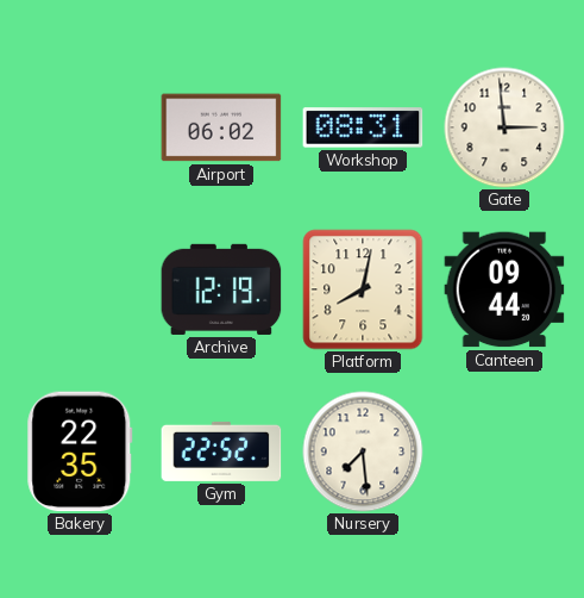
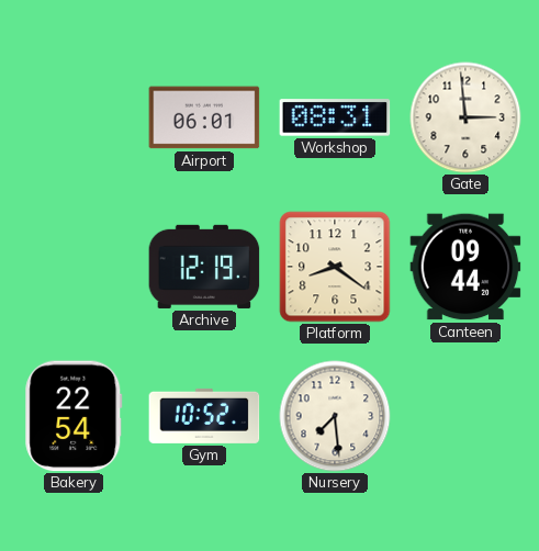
Airport: 06:02 -> 06:01 (204, 117)
Platform: 8:02 -> 8:21 (335, 267)
Bakery: 22:35 -> 22:54 (74, 416)
Gym: 22:52 -> 10:52 (204, 416)
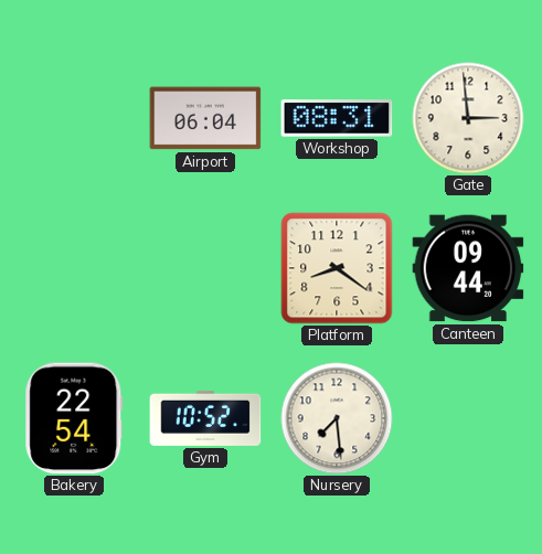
Airport: 06:01 -> 06:04 (205, 118)
Archive: 12:19 -> none (204, 267)
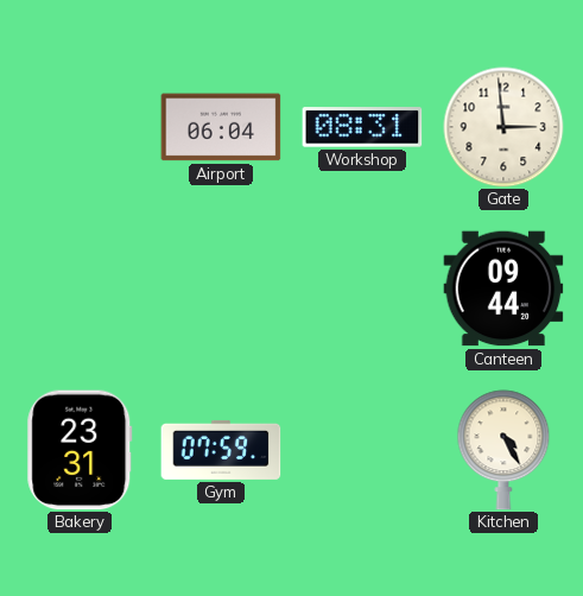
Platform: 8:21 -> none (337, 268)
Bakery: 22:54 -> 23:31 (80, 450)
Gym: 10:52 -> 07:59 (221, 450)
Nursery: 7:29 -> none (337, 418)
Kitchen: none -> 4:25 (503, 450)
